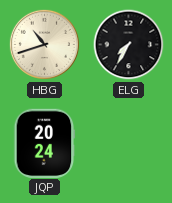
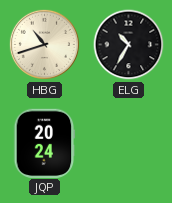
ELG: 7:35 -> 10:35 (129, 45)
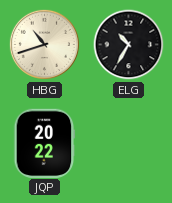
JQP: 20:24 -> 20:22 (45, 143)
